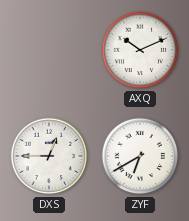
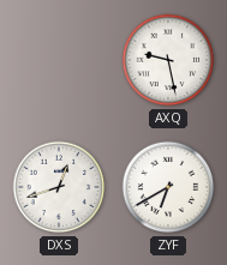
AXQ: 10:11 -> 9:28 (168, 60)
DXS: 12:45 -> 12:42 (59, 187)
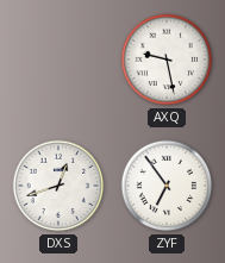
ZYF: 6:40 -> 6:54 (167, 186)
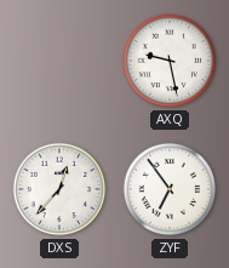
DXS: 12:42 -> 12:37 (59, 189)
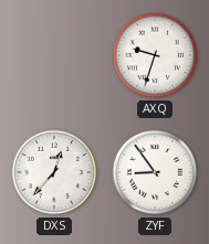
AXQ: 9:28 -> 9:33 (155, 55)
ZYF: 6:54 -> 8:54 (155, 172)
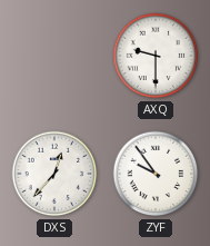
AXQ: 9:33 -> 9:30 (156, 56)
ZYF: 8:54 -> 9:54 (156, 174)
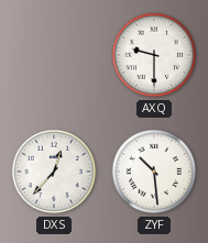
ZYF: 9:54 -> 10:29 (154, 172)
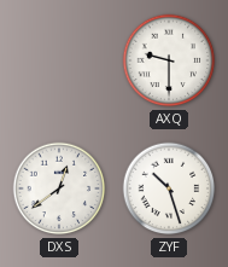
DXS: 12:37 -> 12:39 (59, 188)
ZYF: 10:29 -> 10:27 (169, 188)
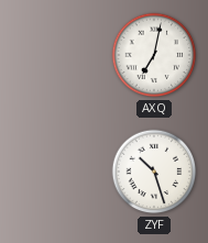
AXQ: 9:30 -> 7:02 (154, 55)
DXS: 12:39 -> none (59, 188)
